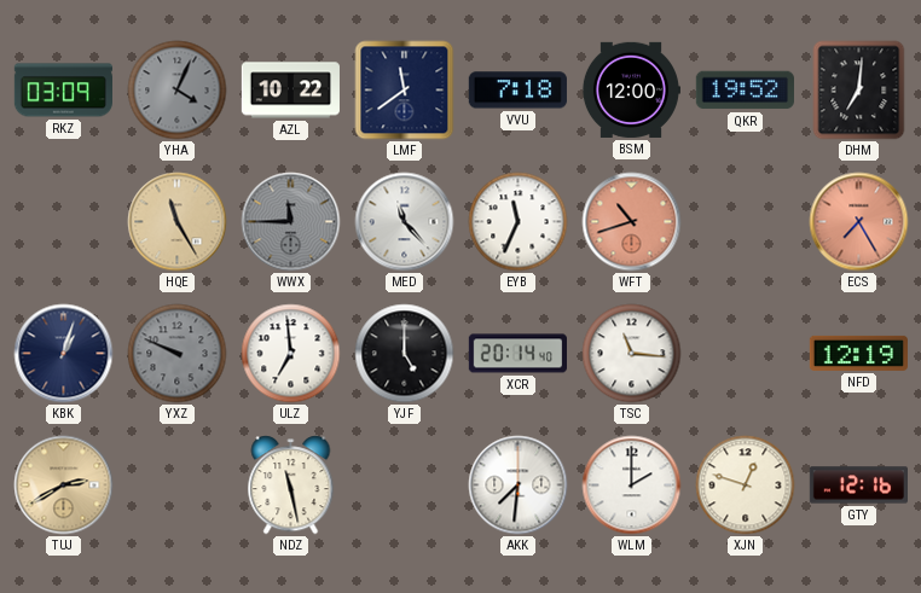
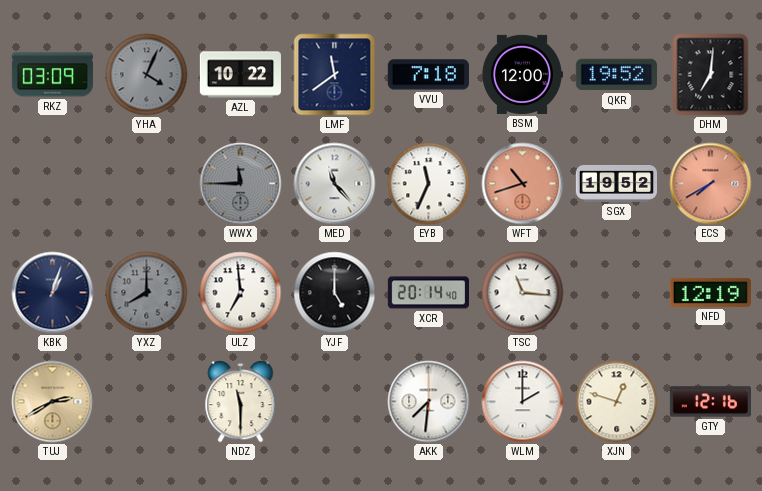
HQE: 11:25 -> none (178, 222)
SGX: none -> 19:52 (616, 184)
ECS: 7:25 -> 7:40 (711, 184)
YXZ: 9:49 -> 8:00 (147, 293)
NDZ: 11:28 -> 11:30 (241, 402)
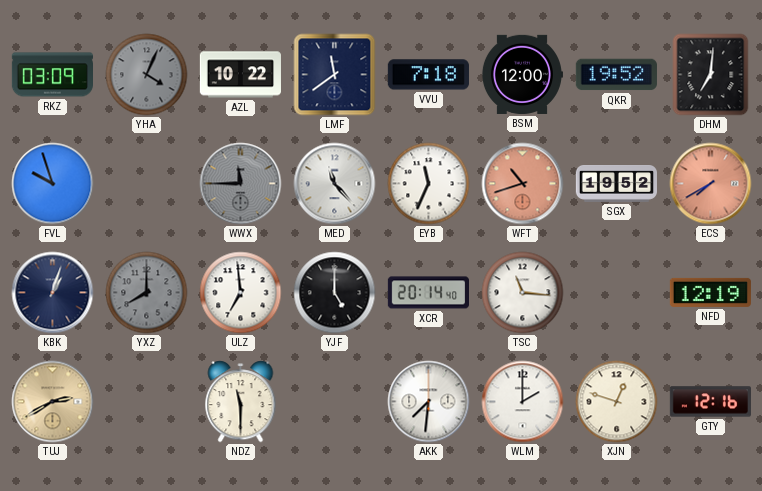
FVL: none -> 9:57 (53, 184)
